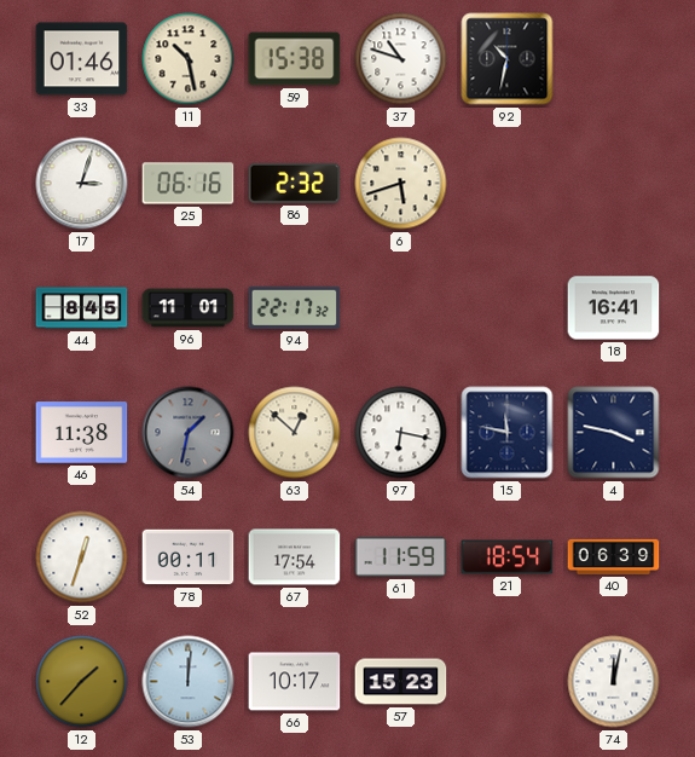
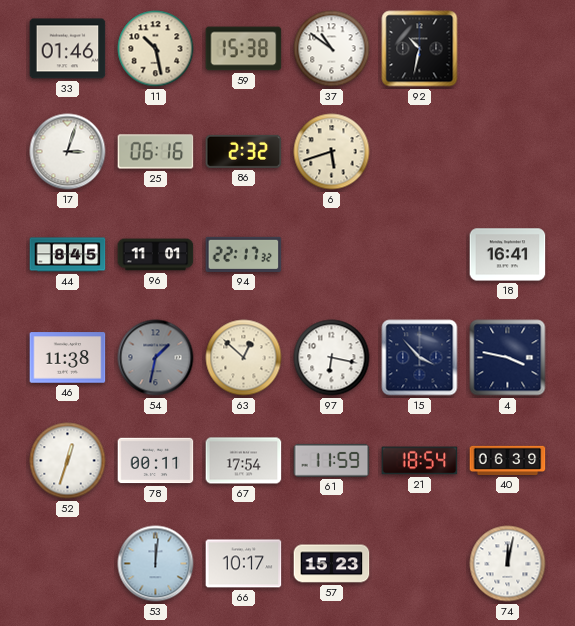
37: 10:48 -> 10:51 (332, 49)
15: 11:47 -> 3:53 (420, 358)
12: 1:37 -> none (82, 682)
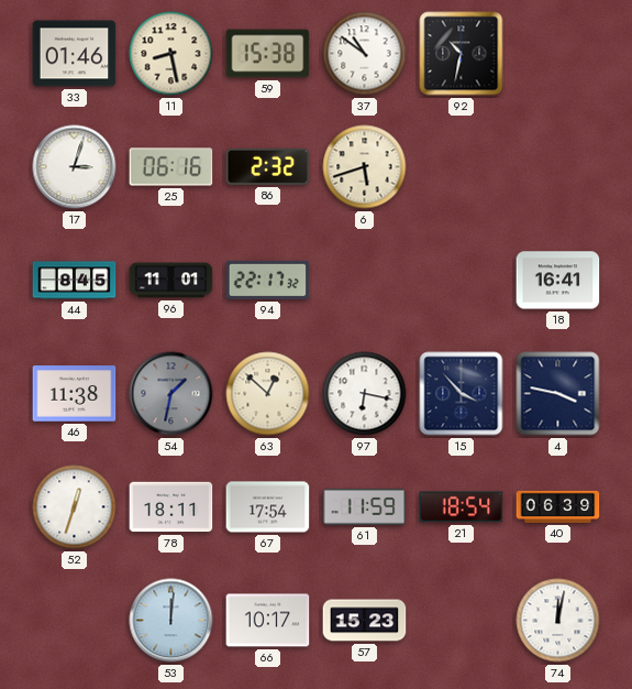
11: 10:28 -> 8:28 (171, 54)
78: 00:11 -> 18:11 (171, 507)
